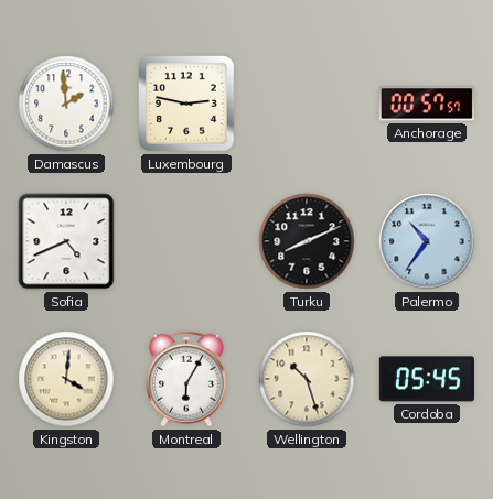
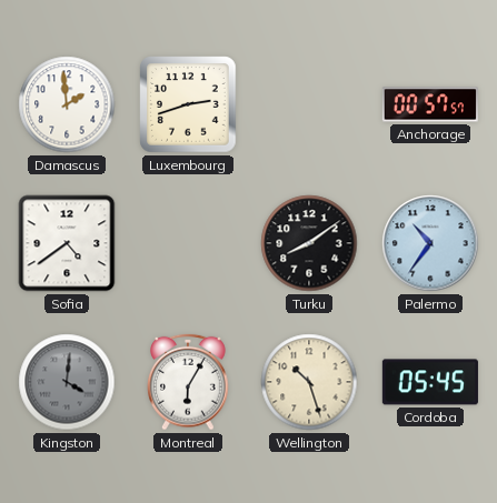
Luxembourg: 2:47 -> 2:42 (188, 104)
Sofia: 4:41 -> 4:39 (67, 243)
Turku: 8:11 -> 8:09 (309, 243)
Kingston dial: cream -> grey (67, 382)
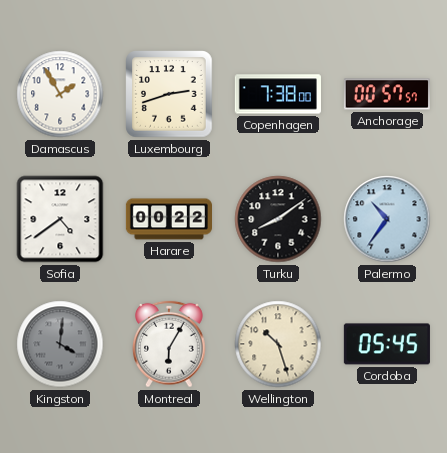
Damascus: 1:59 -> 1:55 (60, 94)
Copenhagen: none -> 7:38 (278, 94)
Harare: none -> 00:22 (168, 219)
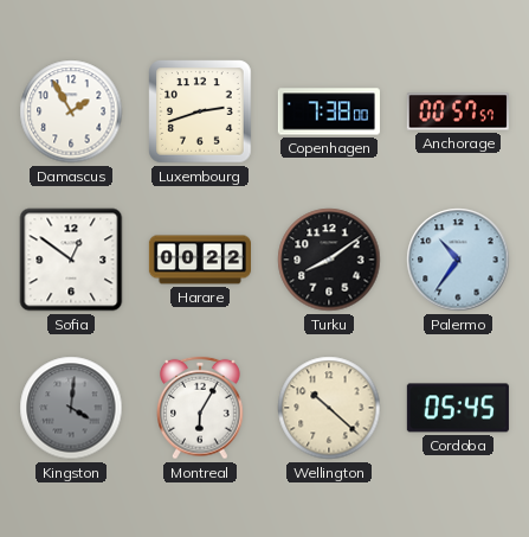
Sofia: 4:39 -> 12:51 (71, 260)
Wellington: 10:27 -> 10:22 (329, 408)
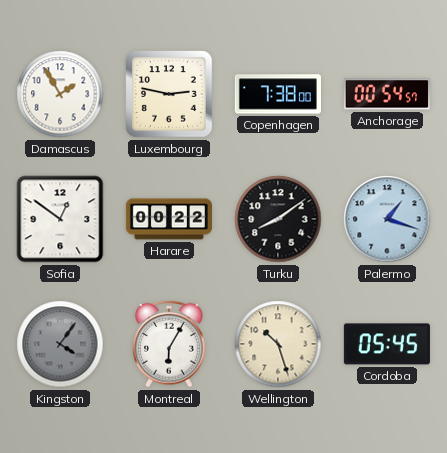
Luxembourg: 2:42 -> 2:47 (169, 94)
Anchorage: 00:57 -> 00:54 (387, 94)
Palermo: 10:36 -> 1:18 (387, 219)
Kingston: 4:01 -> 4:06 (60, 344)
Wellington: 10:22 -> 10:27 (278, 344)
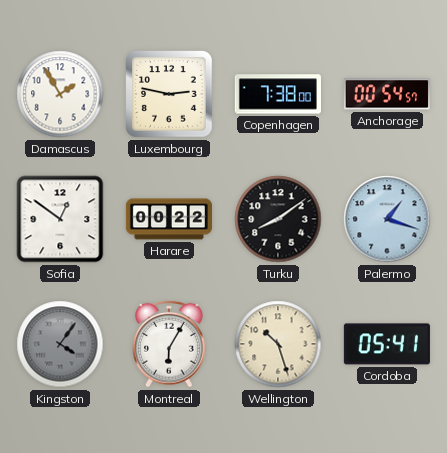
Cordoba: 05:45 -> 05:41 (387, 344)
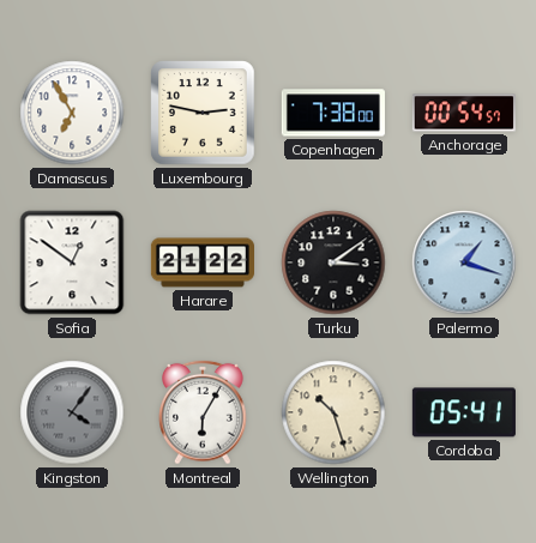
Damascus: 1:55 -> 6:55 (72, 113)
Harare: 00:22 -> 21:22 (201, 263)
Turku: 8:09 -> 3:09 (333, 263)
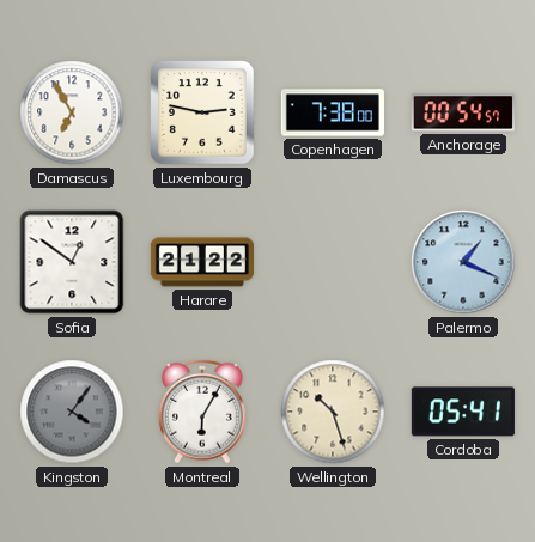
Turku: 3:09 -> none (333, 263)
Palermo: 1:18 -> 1:19 (463, 262)
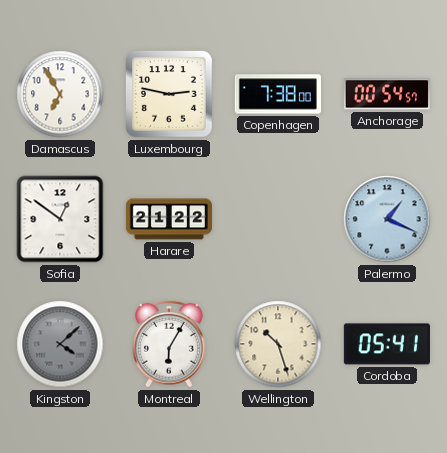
Kingston: 4:06 -> 4:08 (60, 344)
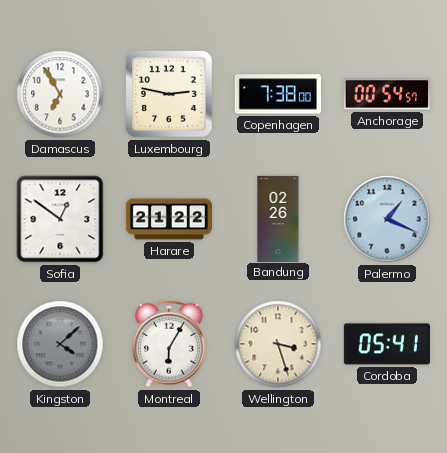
Bandung: none -> 02:26 (278, 218)
Wellington: 10:27 -> 3:27 (278, 344)
